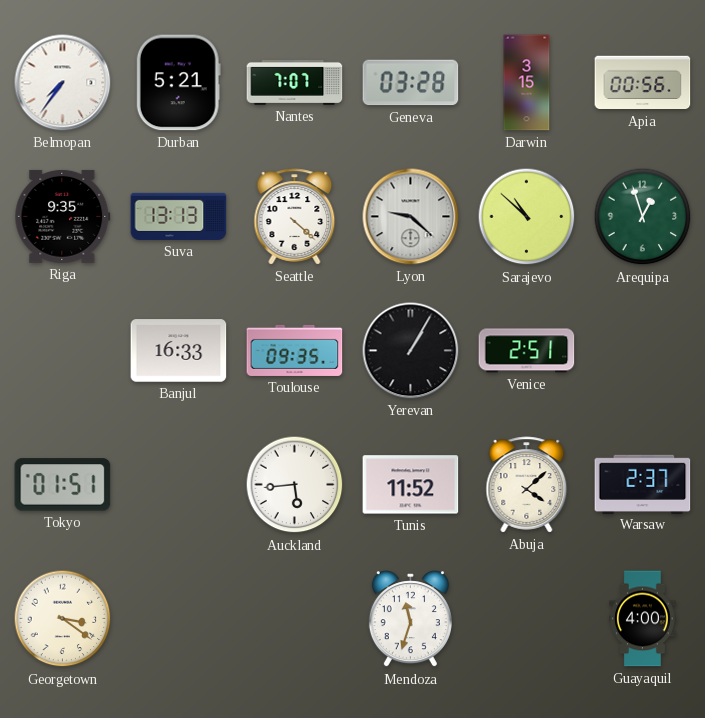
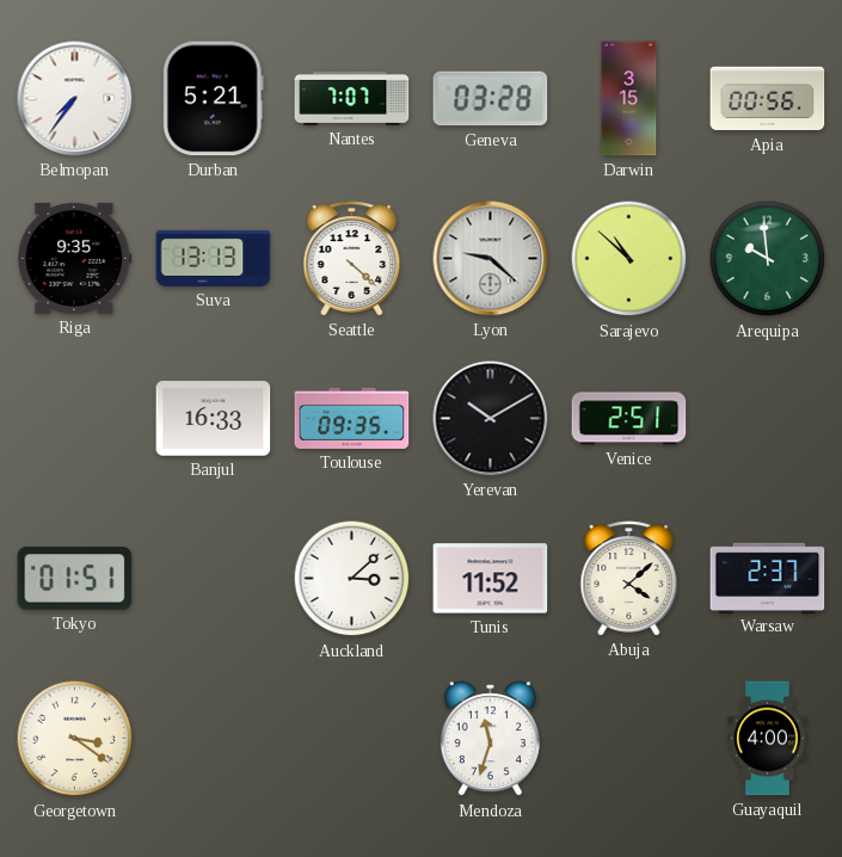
Arequipa: 12:57 -> 9:59 (768, 259)
Yerevan: 1:05 -> 10:10 (491, 419)
Auckland: 5:44 -> 3:08 (352, 579)
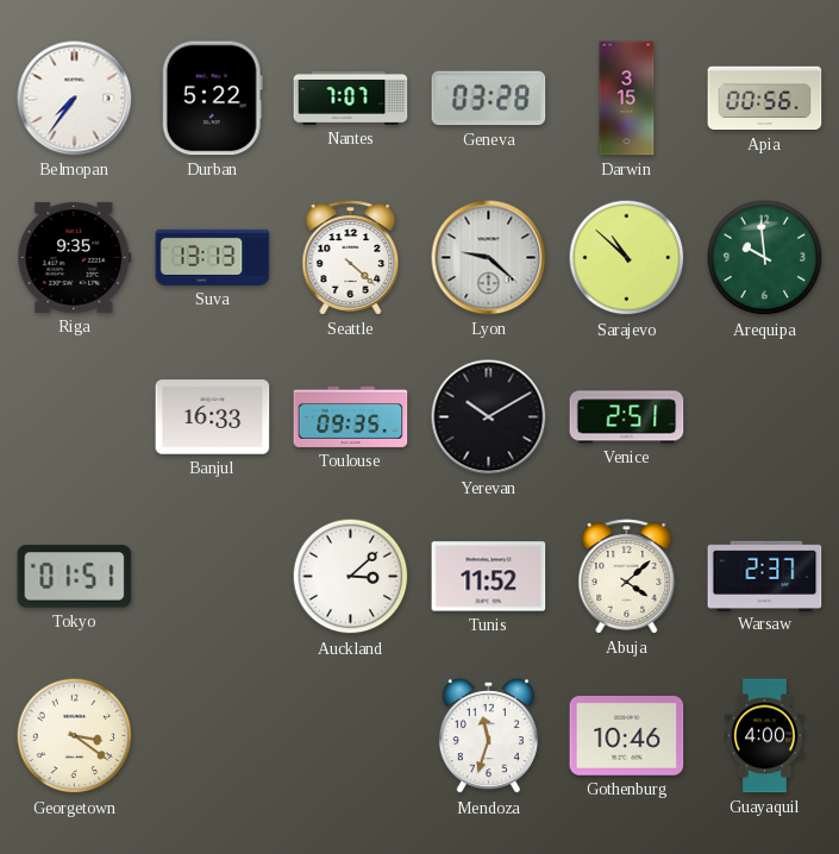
Durban: 5:21 -> 5:22 (212, 99)
Gothenburg: none -> 10:46 (627, 736)
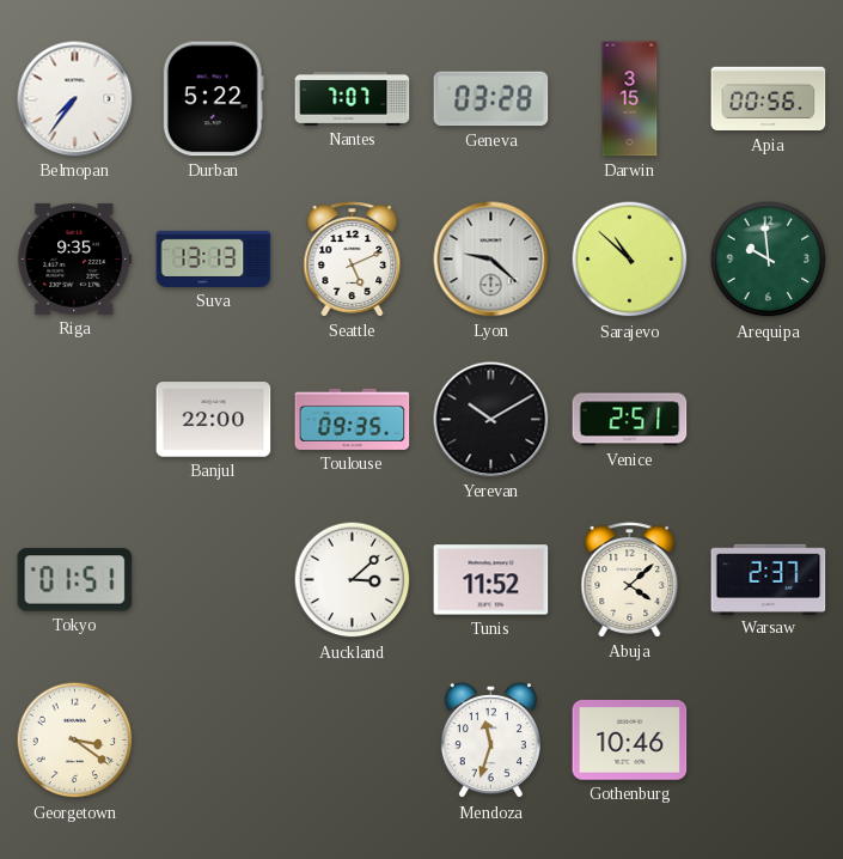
Seattle: 4:22 -> 5:11 (353, 260)
Banjul: 16:33 -> 22:00 (214, 420)
Guayaquil: 4:00 -> none (765, 736)
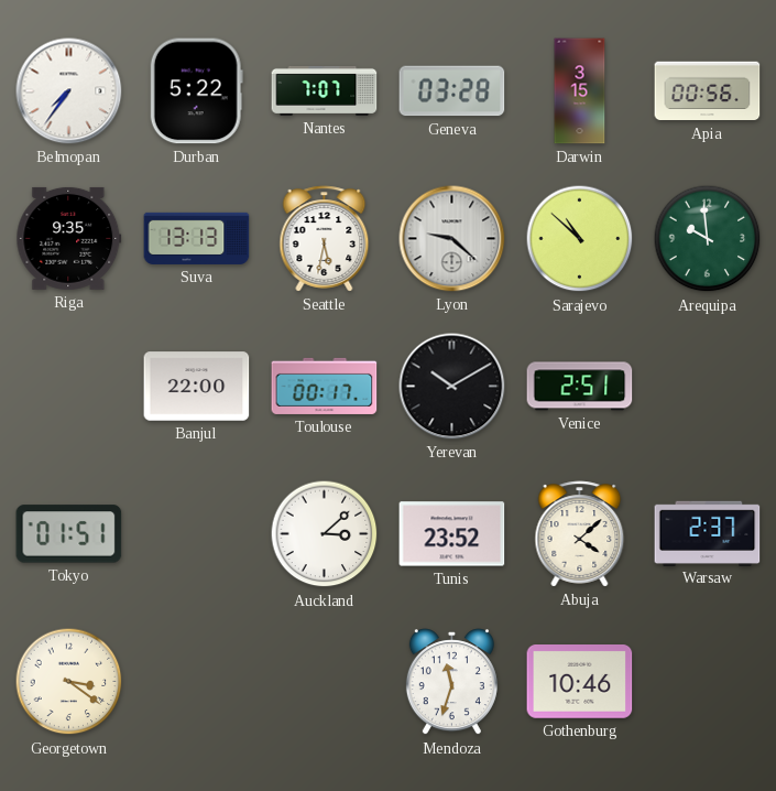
Seattle: 5:11 -> 5:32 (325, 239)
Toulouse: 09:35 -> 00:17 (325, 386)
Tunis: 11:52 -> 23:52 (452, 534)
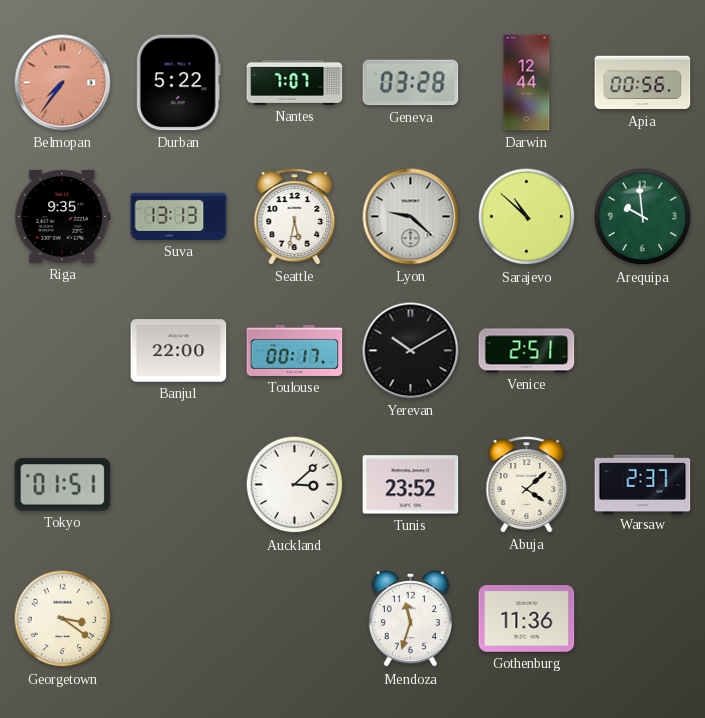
Belmopan dial: white -> salmon (63, 83)
Darwin: 3:15 -> 12:44 (527, 83)
Gothenburg: 10:46 -> 11:36 (527, 619)
